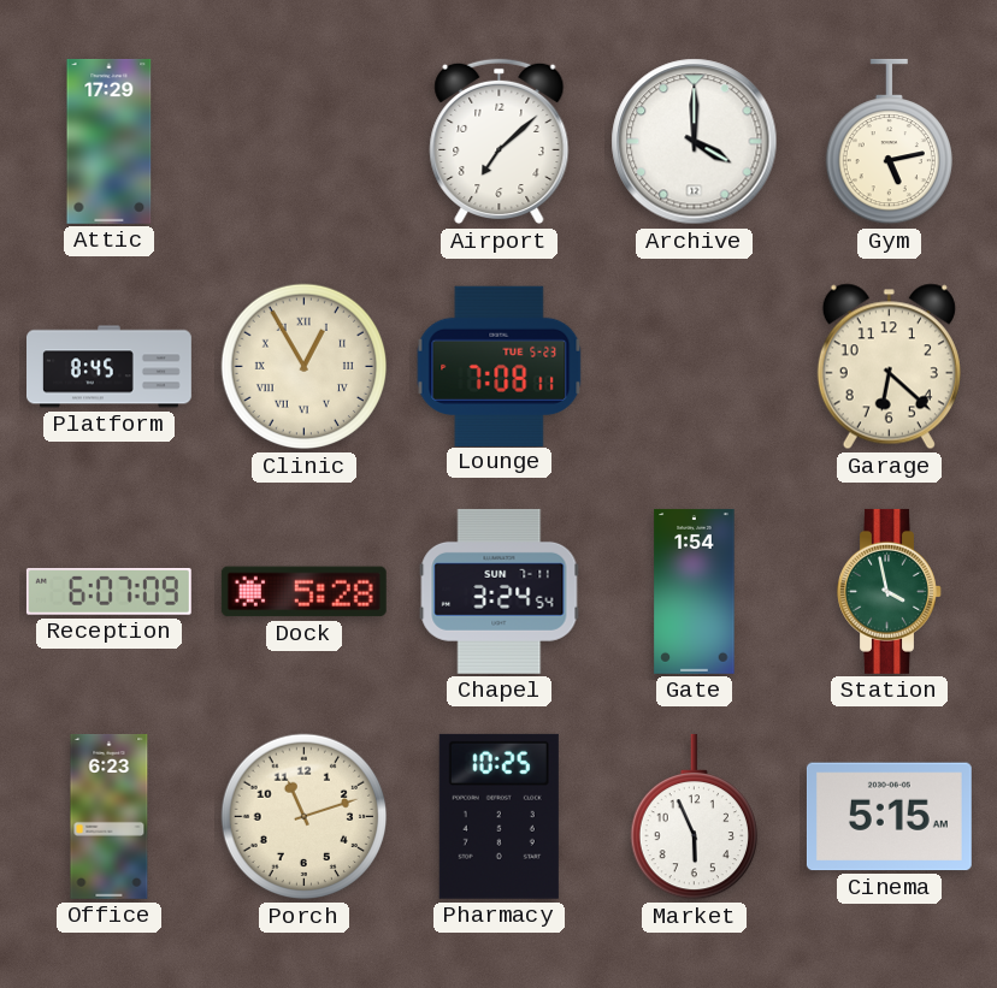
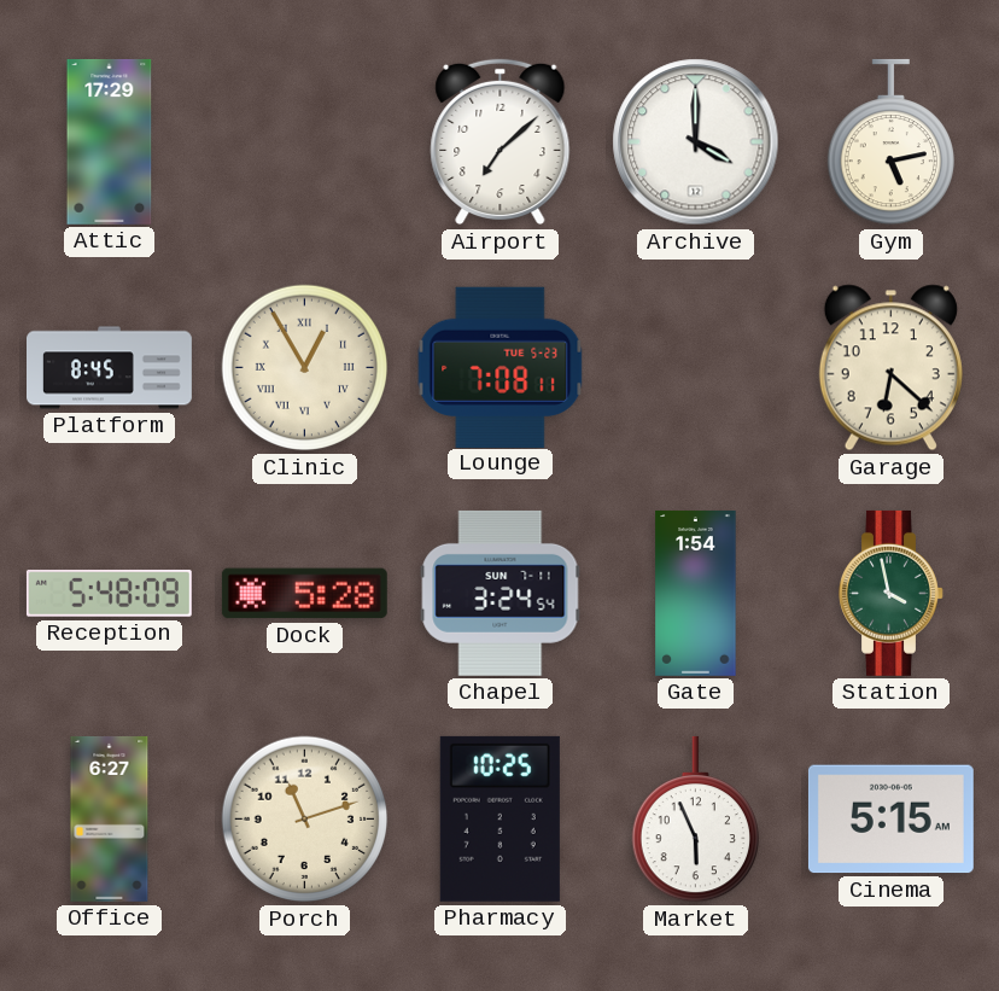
Reception: 6:07 -> 5:48 (109, 593)
Office: 6:23 -> 6:27 (110, 818)
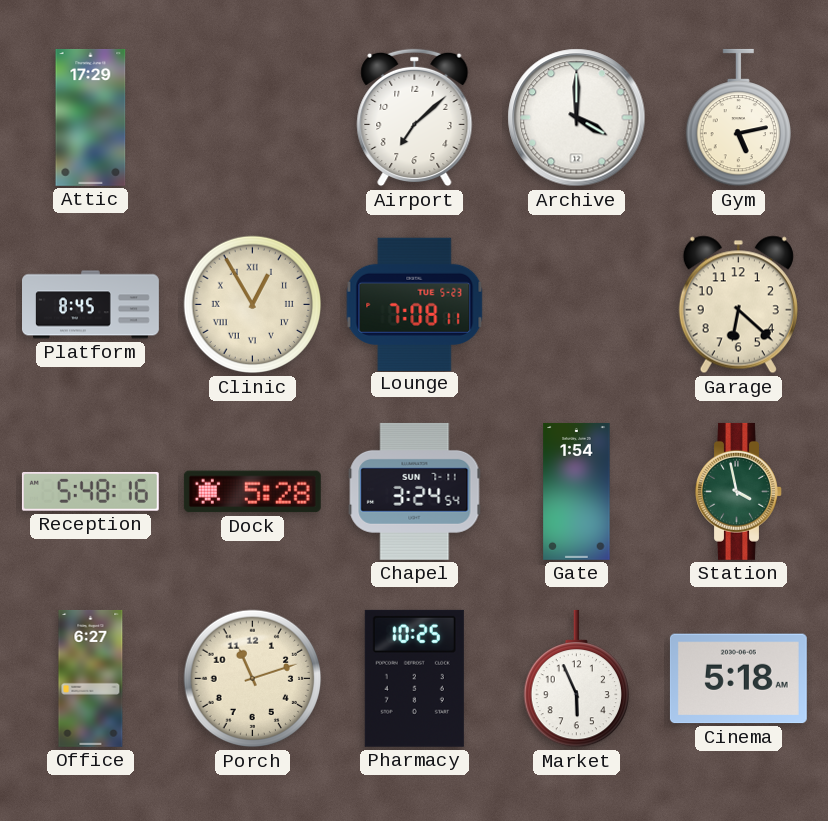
Reception: 5:48:09 -> 5:48:16 (90, 491)
Cinema: 5:15 -> 5:18 (738, 679)
